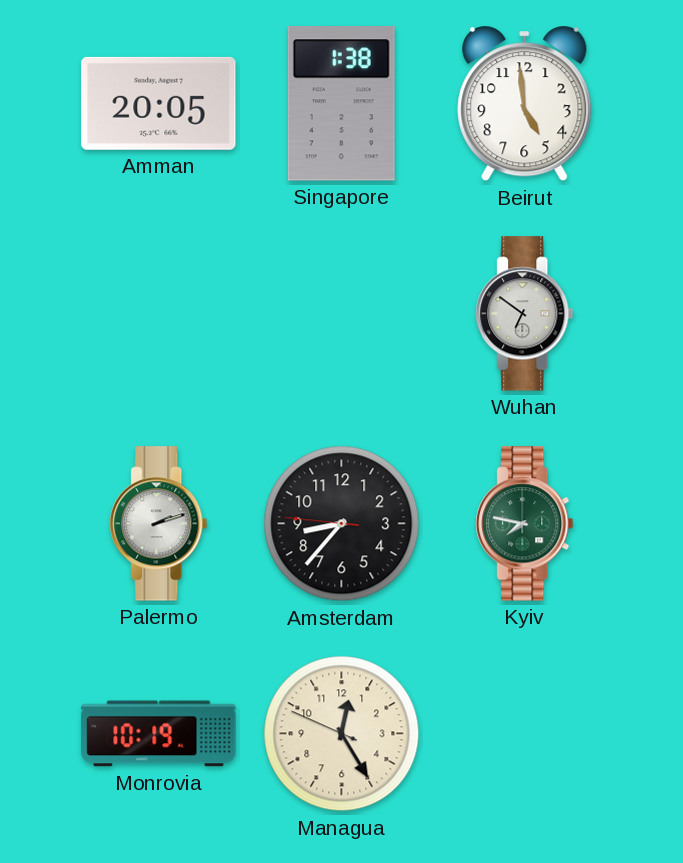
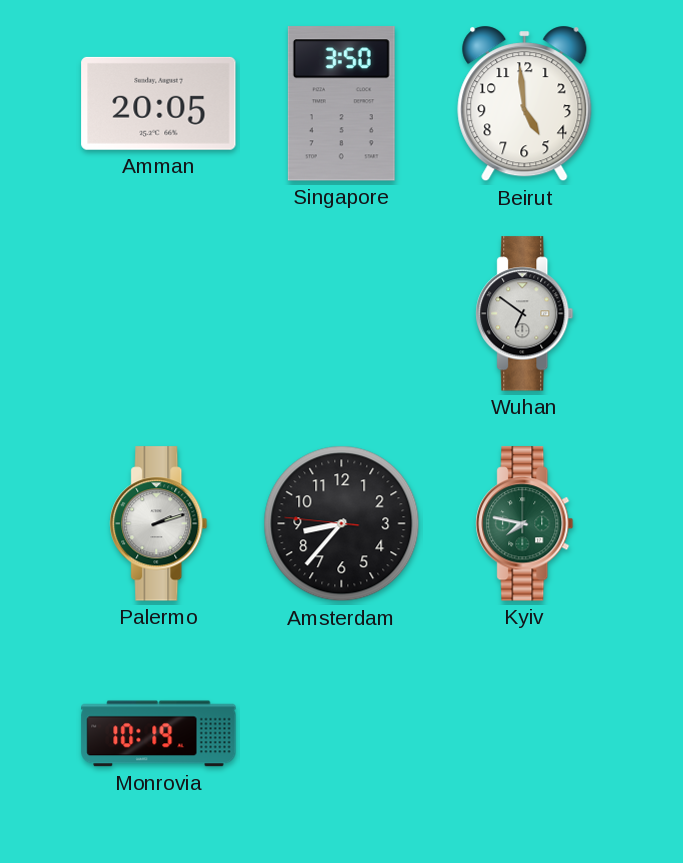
Singapore: 1:38 -> 3:50 (341, 104)
Managua: 12:24 -> none (342, 734)
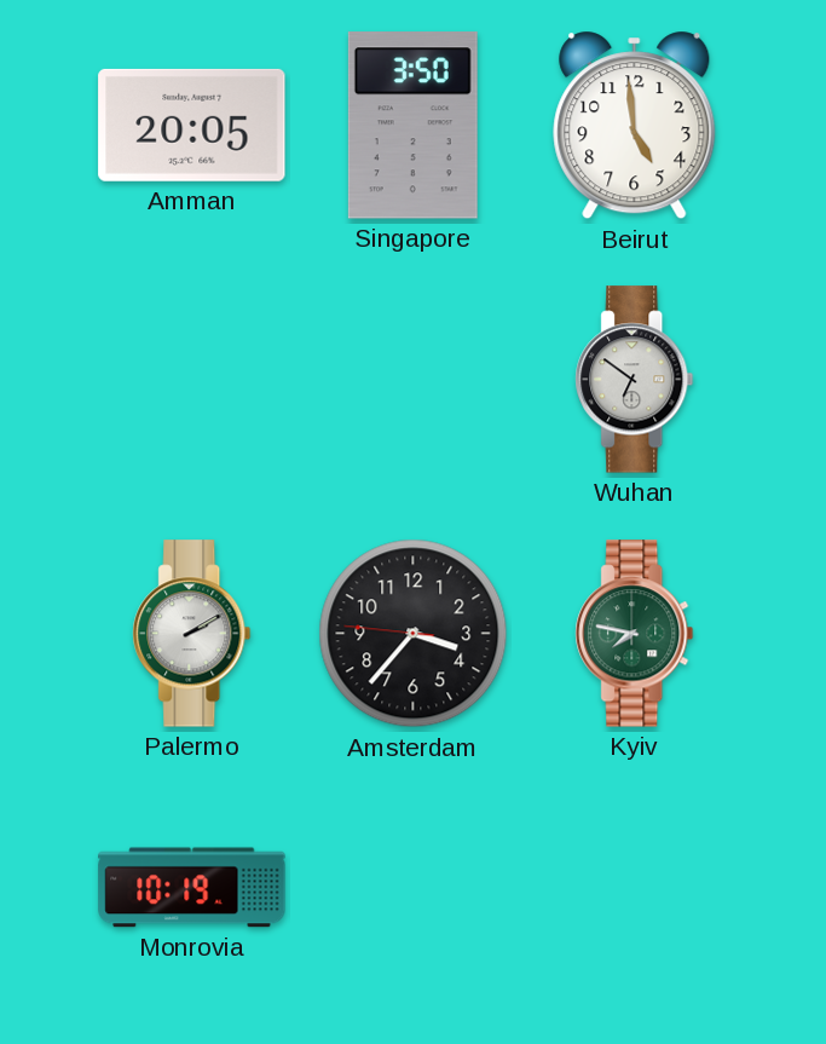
Palermo: 2:12 -> 2:10 (192, 634)
Amsterdam: 8:36 -> 3:36 (414, 634)
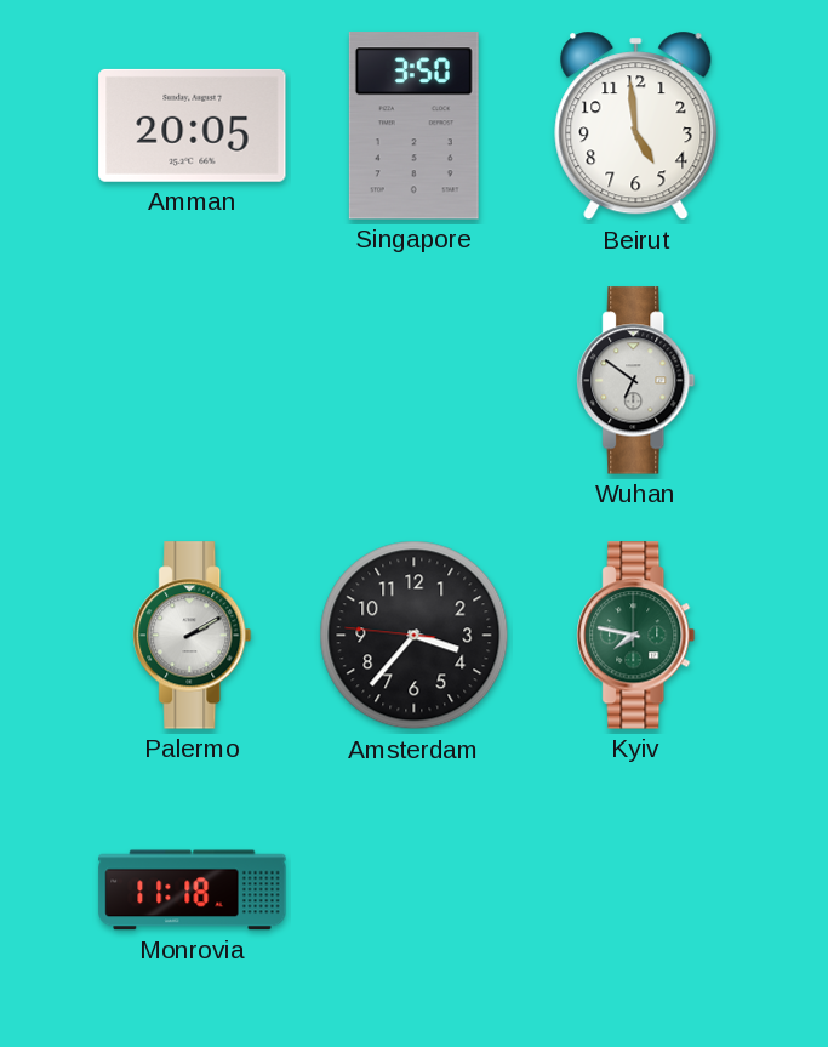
Monrovia: 10:19 -> 11:18 (193, 890)
